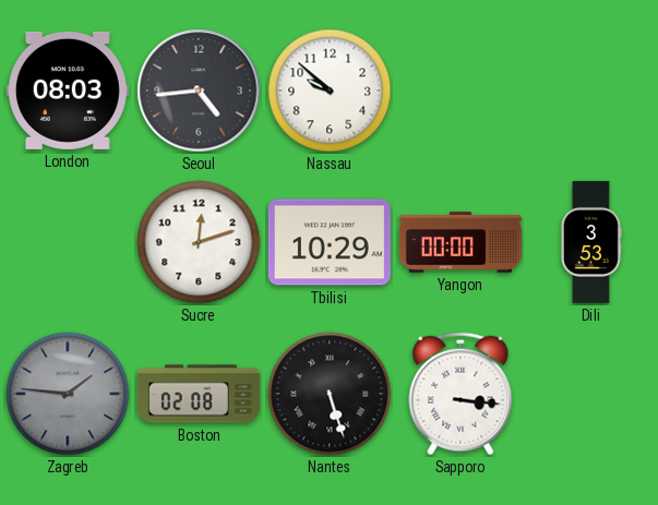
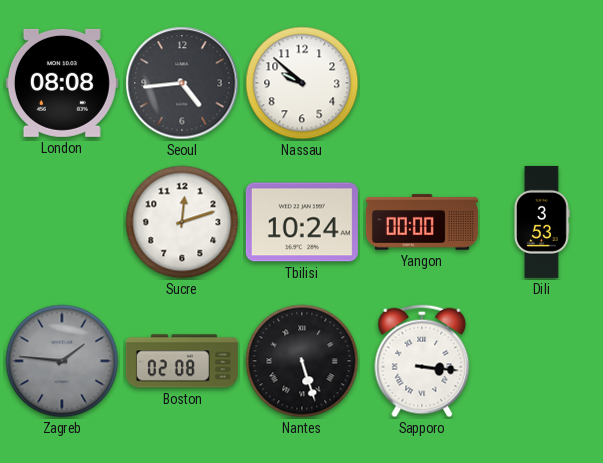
London: 08:03 -> 08:08 (62, 83)
Tbilisi: 10:29 -> 10:24 (302, 222)
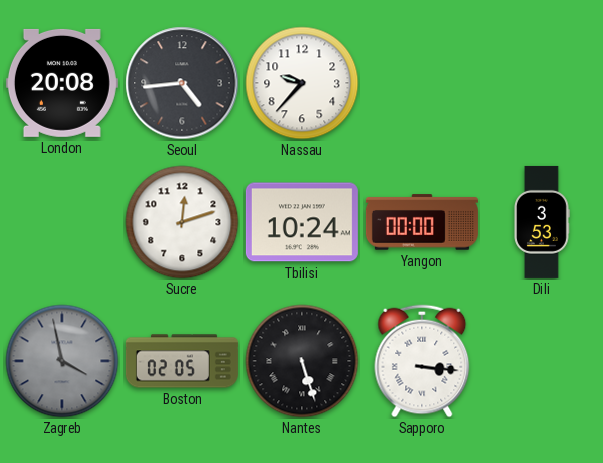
London: 08:08 -> 20:08 (62, 83)
Nassau: 9:52 -> 9:37 (302, 83)
Zagreb: 1:46 -> 3:58 (62, 361)
Boston: 02:08 -> 02:05 (182, 361)
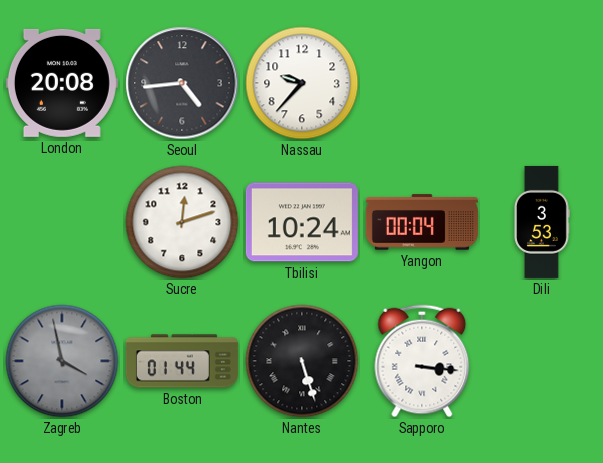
Yangon: 00:00 -> 00:04 (422, 222)
Boston: 02:05 -> 01:44 (182, 361)
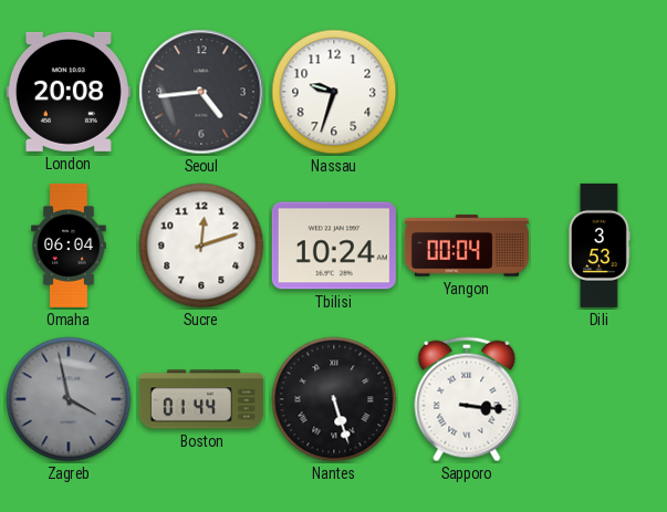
Nassau: 9:37 -> 9:33 (334, 92)
Omaha: none -> 06:04 (69, 245)
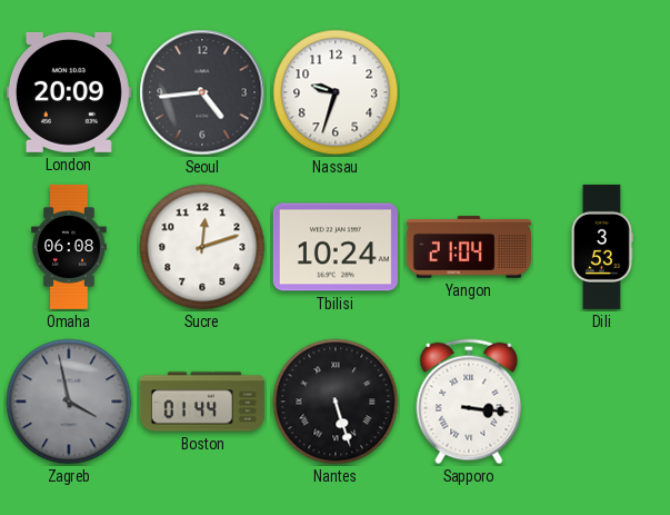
London: 20:08 -> 20:09 (69, 92)
Omaha: 06:04 -> 06:08 (69, 247)
Yangon: 00:04 -> 21:04 (469, 247)
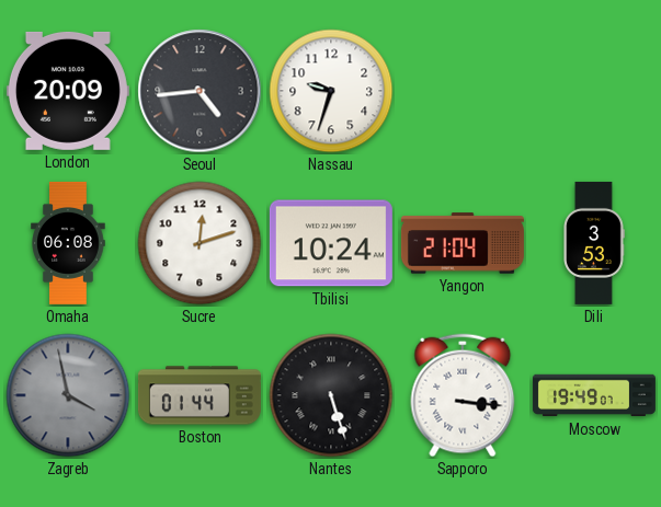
Moscow: none -> 19:49 (594, 395)
